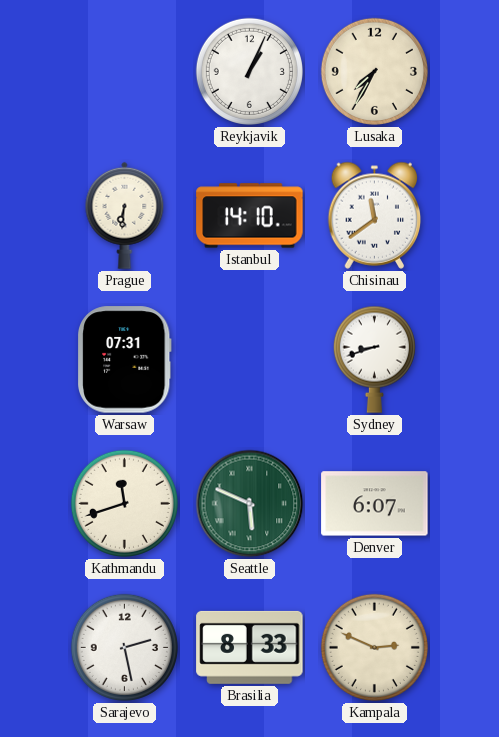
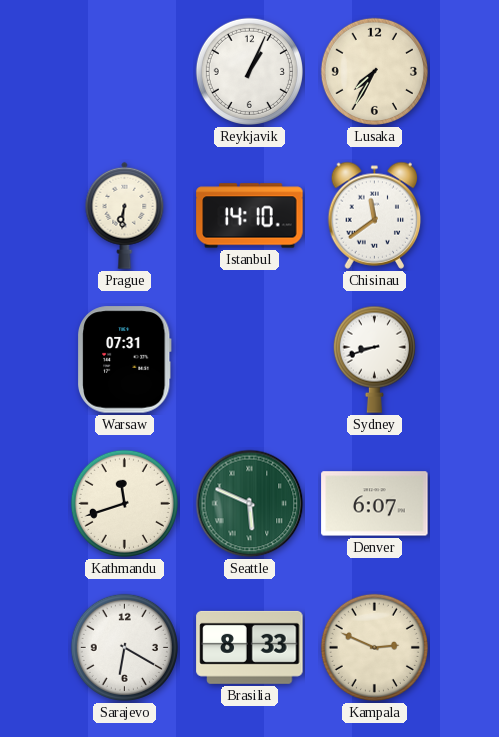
Sarajevo: 2:28 -> 6:20 (124, 647)
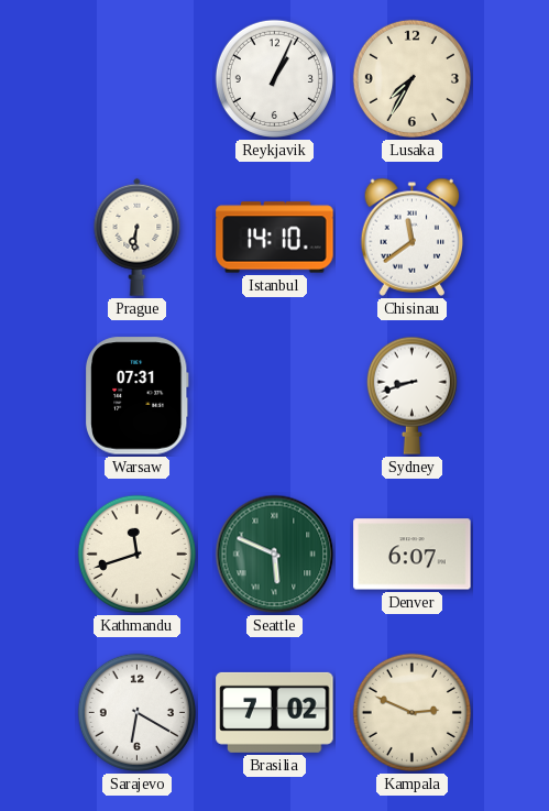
Brasilia: 8:33 -> 7:02 (275, 712)
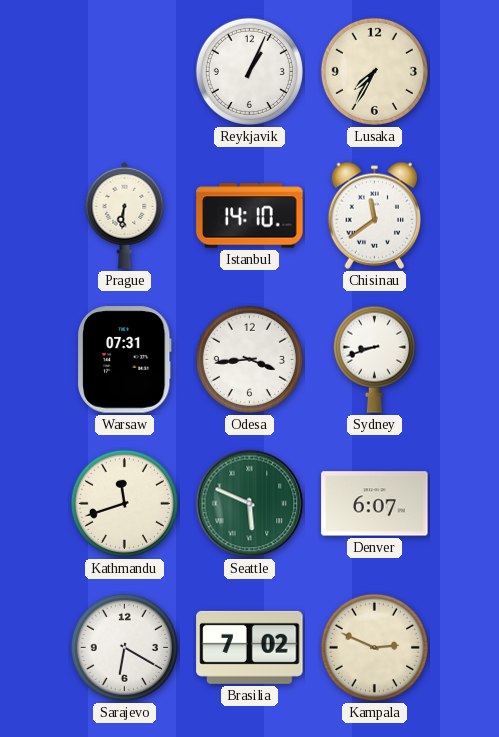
Odesa: none -> 3:44 (249, 359)
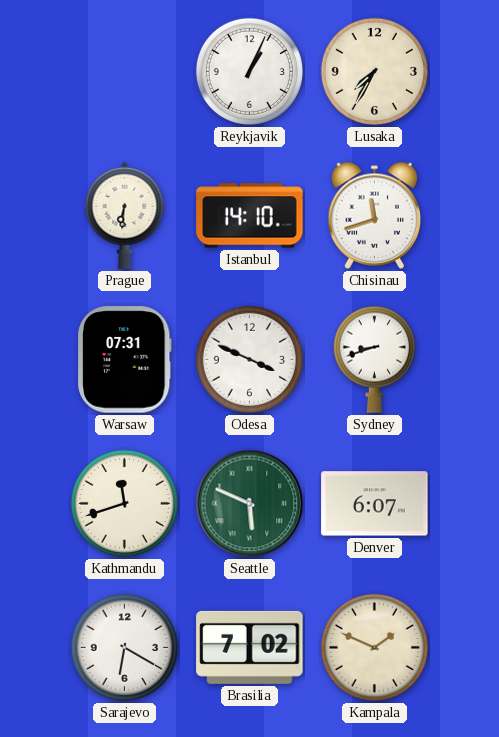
Chisinau: 11:39 -> 11:42 (375, 215)
Odesa: 3:44 -> 3:49 (249, 359)
Kampala: 2:49 -> 1:49 (374, 647)
